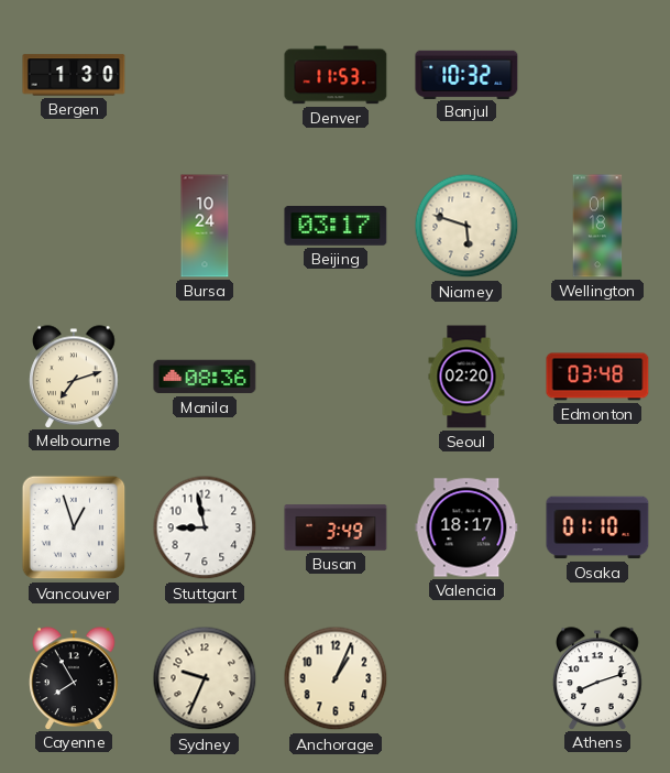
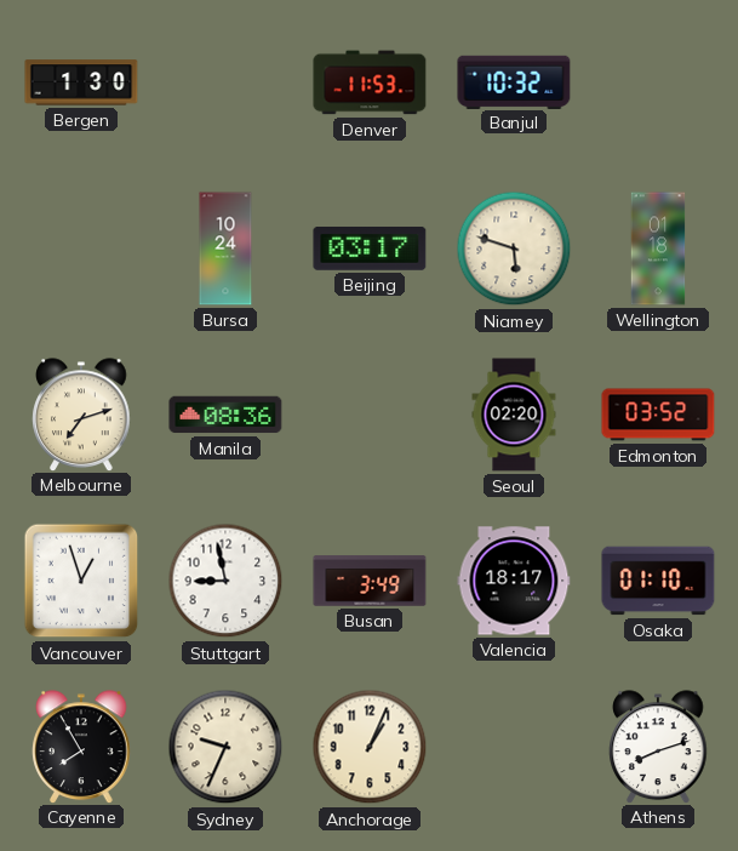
Edmonton: 03:48 -> 03:52 (658, 415)
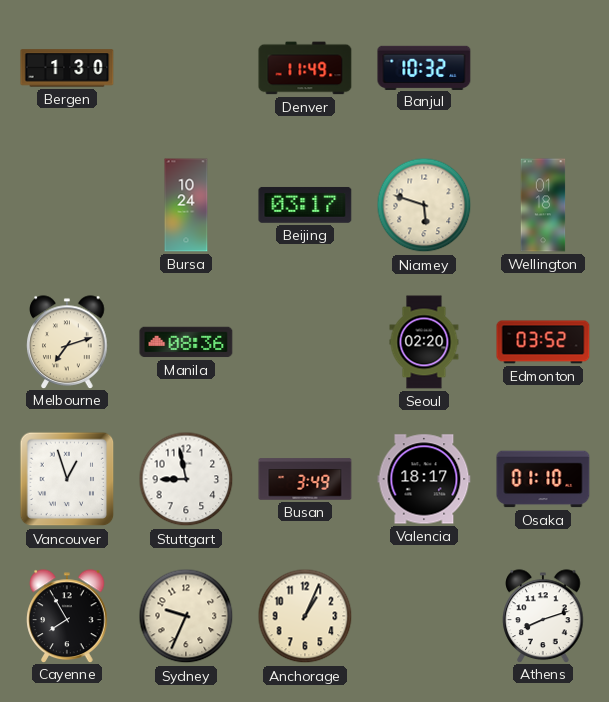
Denver: 11:53 -> 11:49 (305, 68)
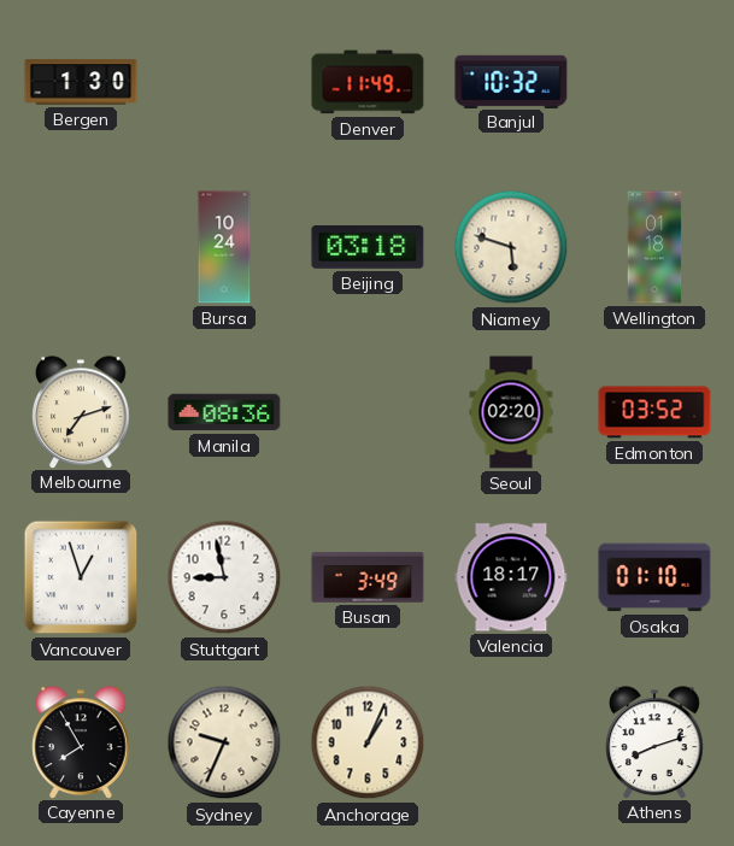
Beijing: 03:17 -> 03:18 (368, 247)
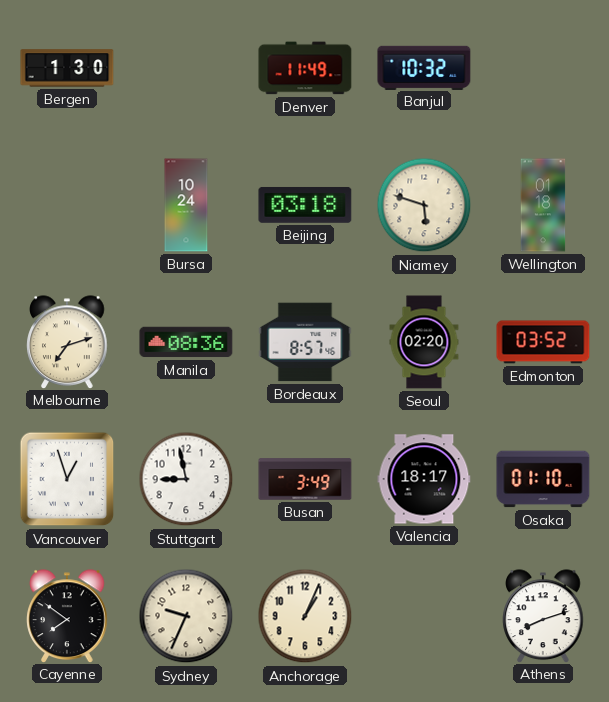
Bordeaux: none -> 8:57 (305, 342)
Cayenne: 7:55 -> 7:51 (67, 616)
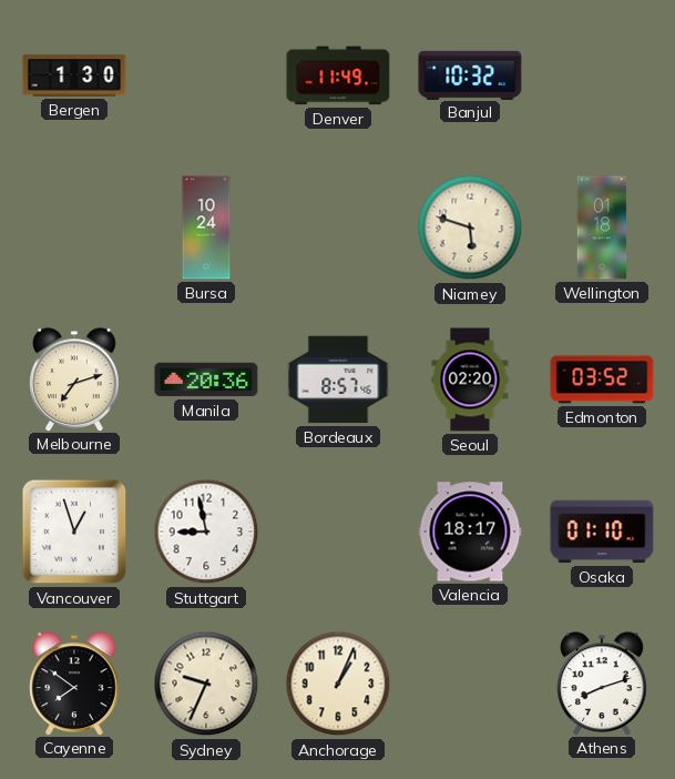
Beijing: 03:18 -> none (305, 205)
Manila: 08:36 -> 20:36 (206, 380)
Busan: 3:49 -> none (305, 479)
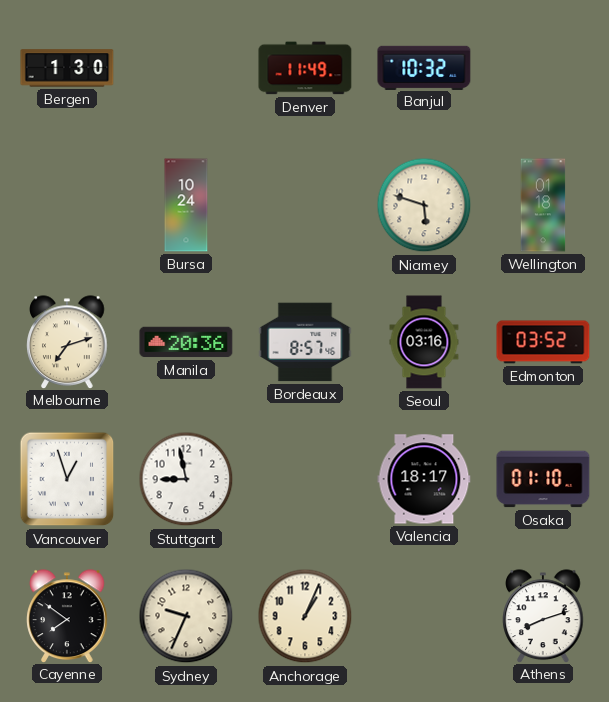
Seoul: 02:20 -> 03:16 (424, 342)
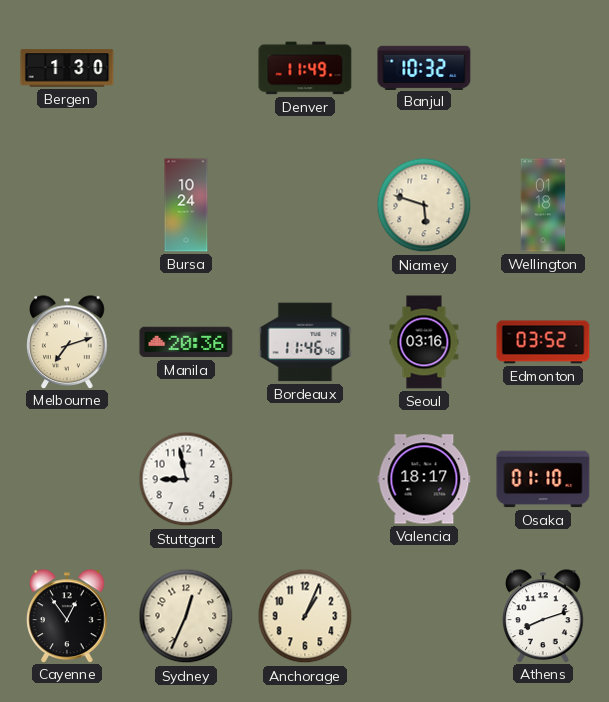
Bordeaux: 8:57 -> 11:46 (305, 342)
Vancouver: 12:57 -> none (67, 479)
Cayenne: 7:51 -> 12:54 (67, 616)
Sydney: 9:34 -> 12:34 (186, 616)
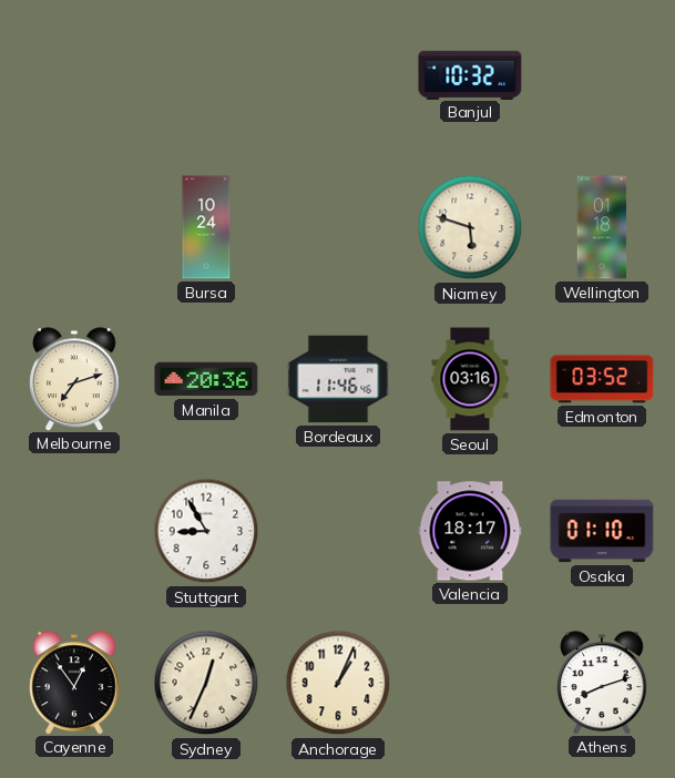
Bergen: 1:30 -> none (67, 68)
Denver: 11:49 -> none (305, 68)
Stuttgart: 8:58 -> 8:55 (206, 531)
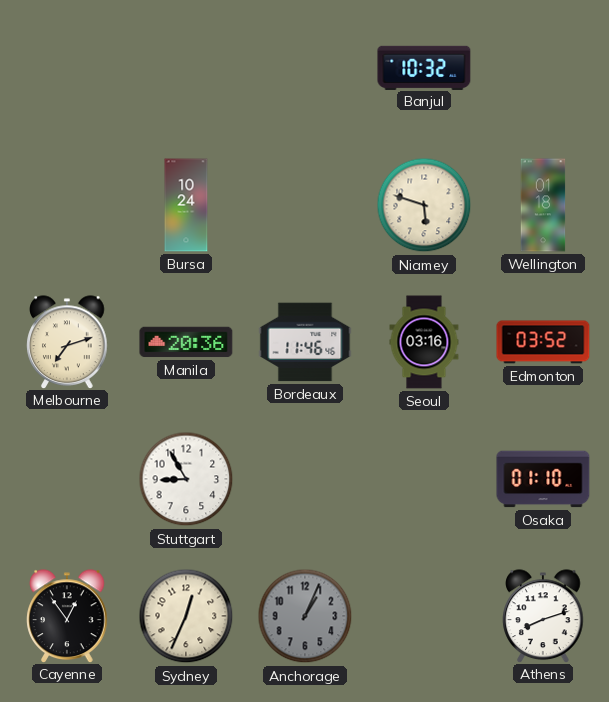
Valencia: 18:17 -> none (470, 531)
Anchorage dial: cream -> grey (305, 616)
